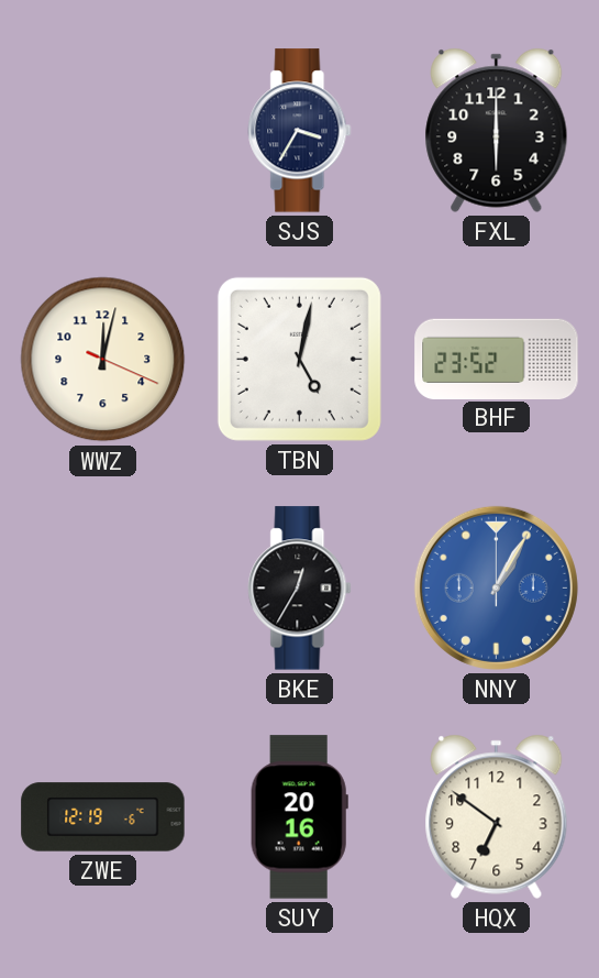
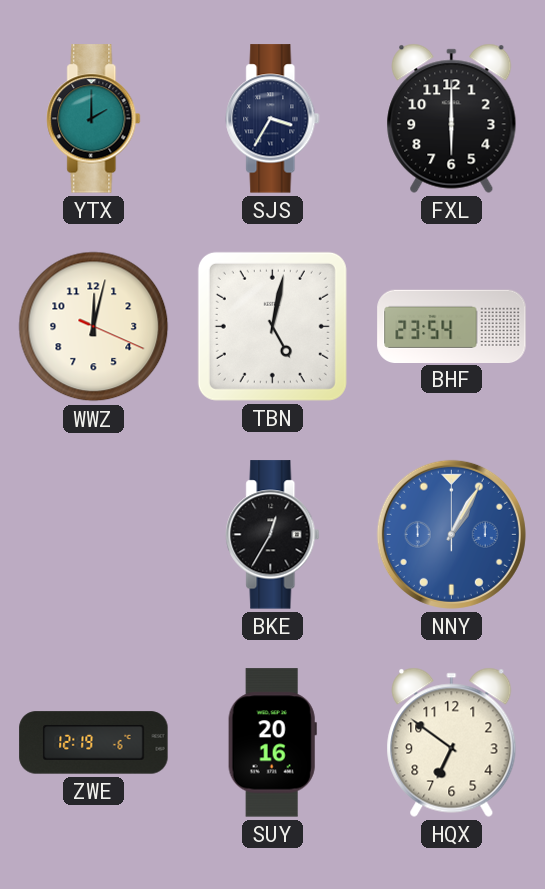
YTX: none -> 2:00 (94, 119)
BHF: 23:52 -> 23:54 (452, 326)
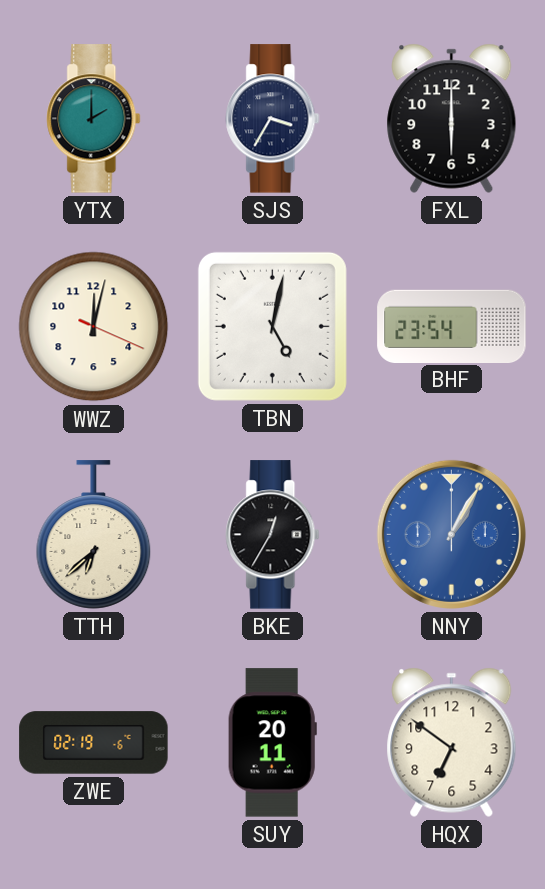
TTH: none -> 6:38 (94, 535)
ZWE: 12:19 -> 02:19 (94, 743)
SUY: 20:16 -> 20:11 (272, 743)
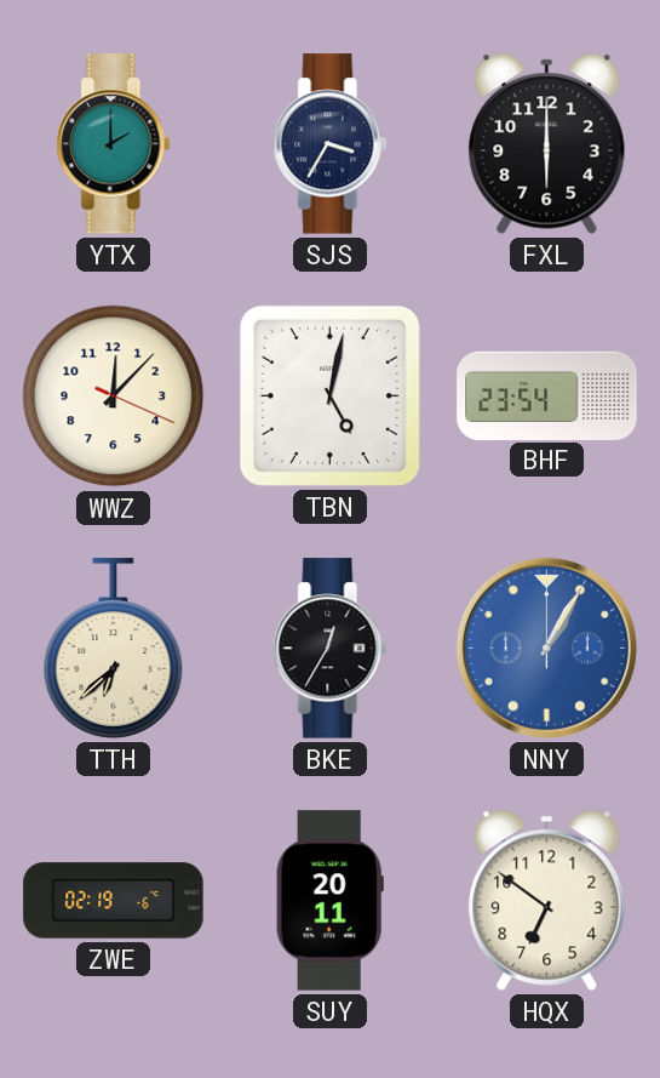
WWZ: 12:02 -> 12:07 (114, 397)
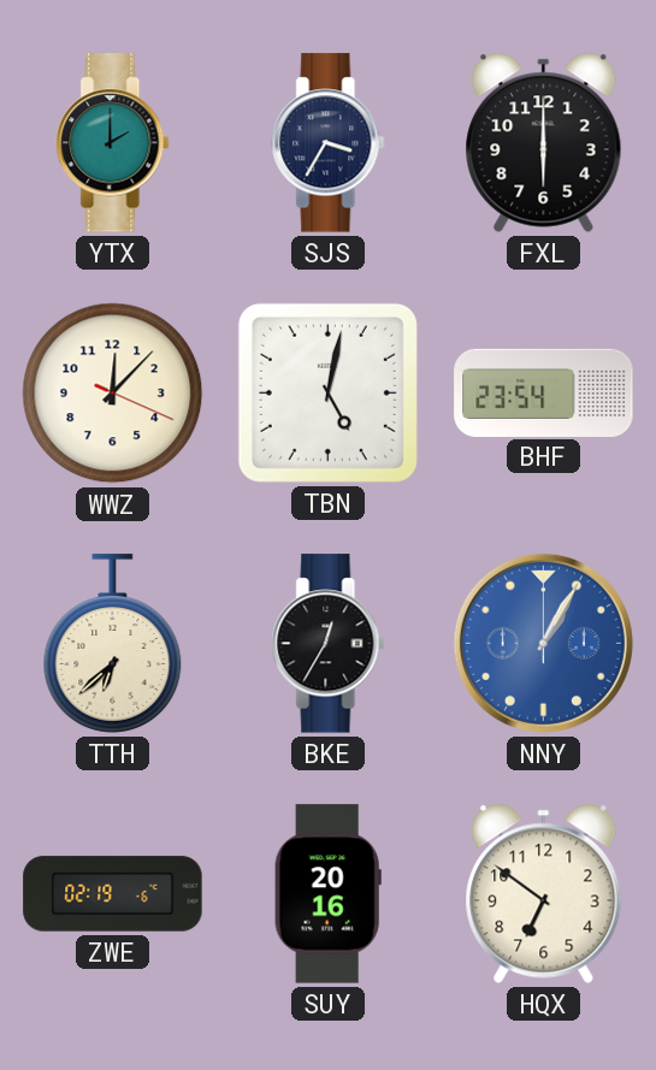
SUY: 20:11 -> 20:16 (327, 894)
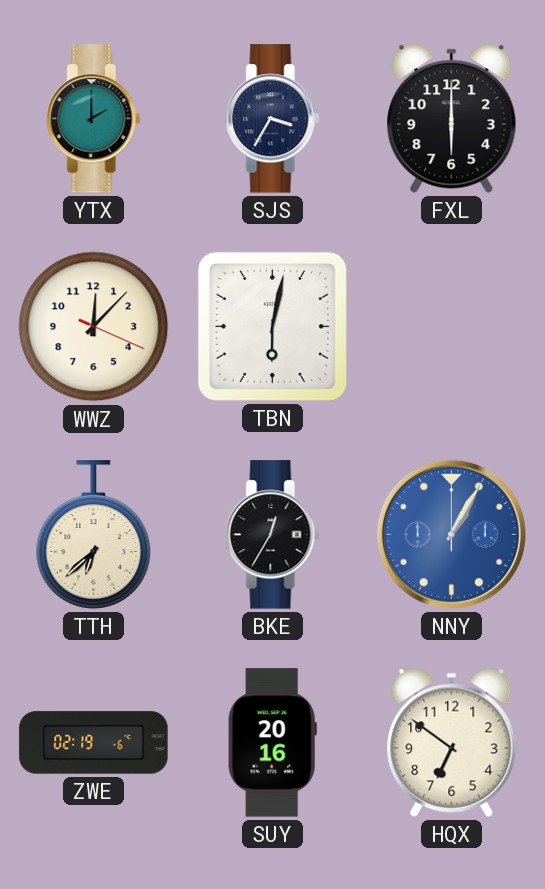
TBN: 5:02 -> 6:02 (272, 326)
BHF: 23:54 -> none (544, 392)
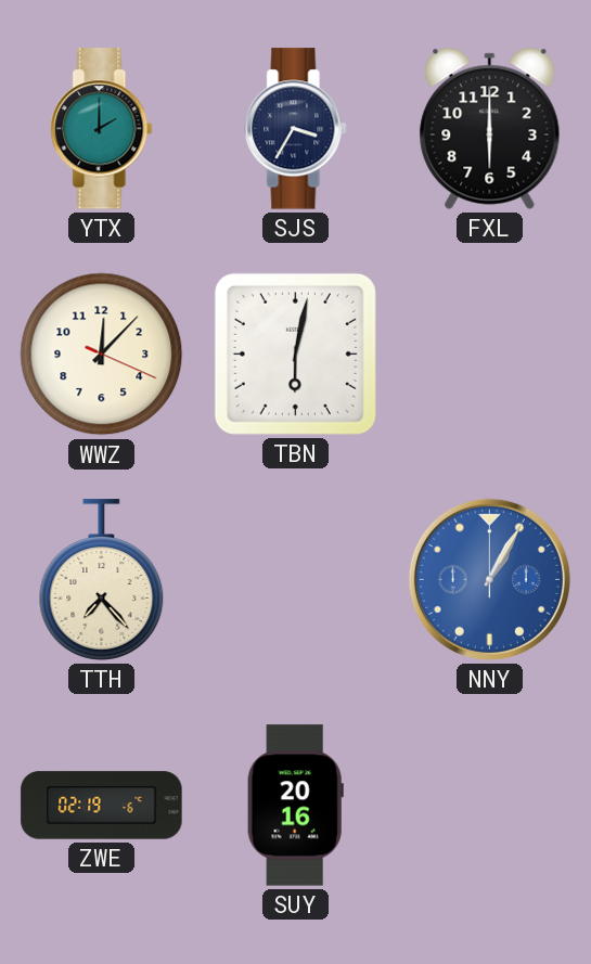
TTH: 6:38 -> 7:23 (102, 580)
BKE: 12:35 -> none (273, 535)
HQX: 6:51 -> none (452, 742)
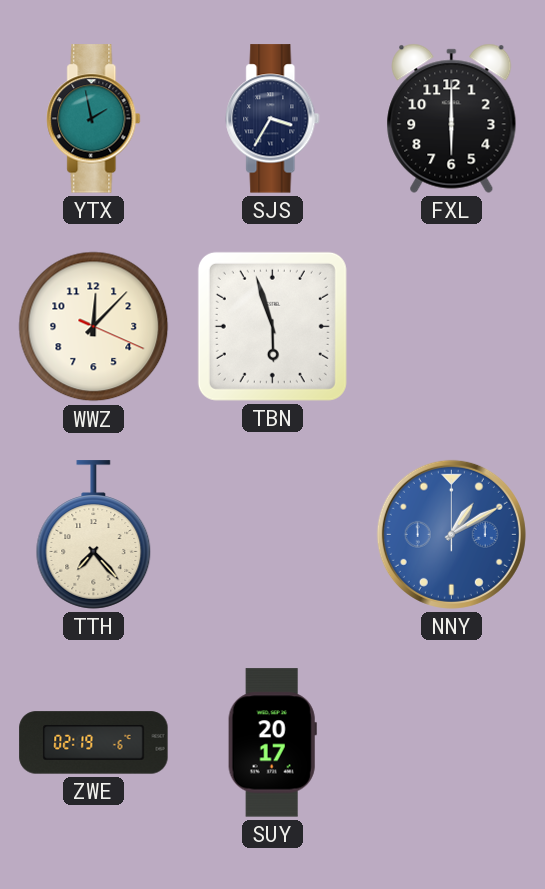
YTX: 2:00 -> 1:58 (94, 119)
TBN: 6:02 -> 5:57 (272, 326)
NNY: 1:05 -> 1:10 (451, 534)
SUY: 20:16 -> 20:17 (272, 743)
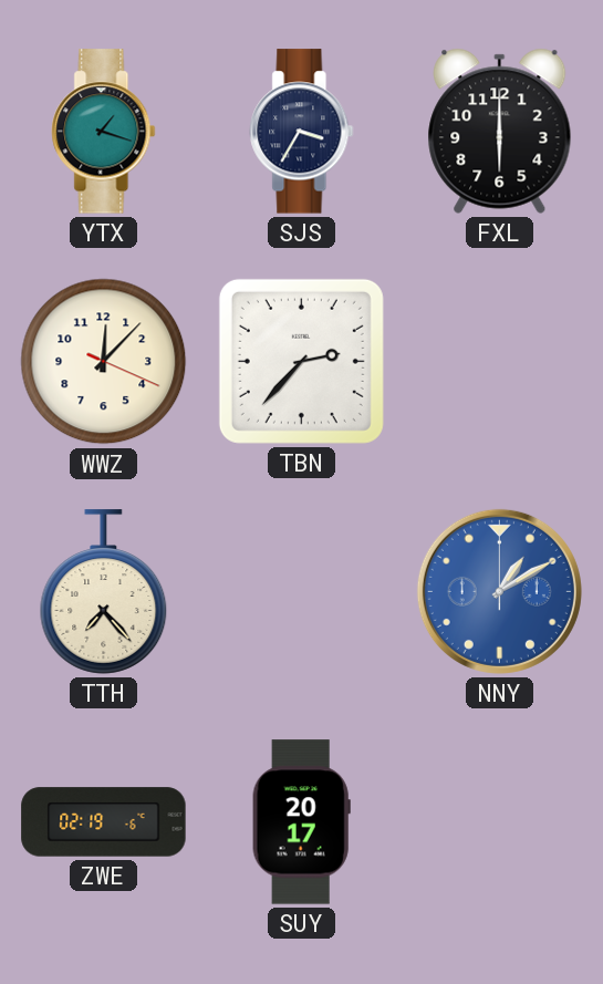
YTX: 1:58 -> 1:18 (104, 132)
TBN: 5:57 -> 2:37 (301, 361)
